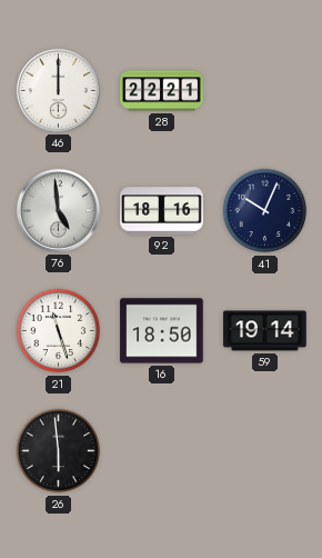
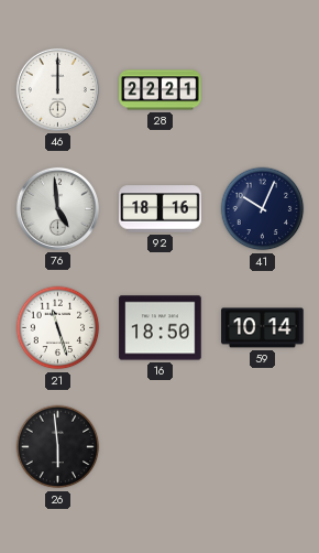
59: 19:14 -> 10:14 (263, 328)
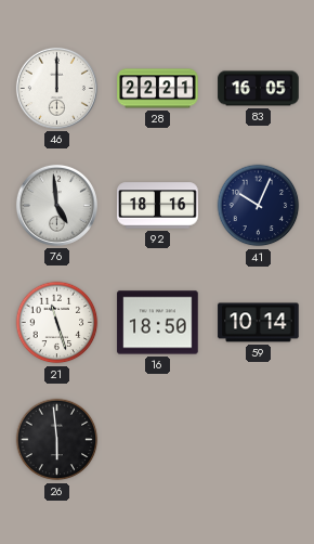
83: none -> 16:05 (259, 89)
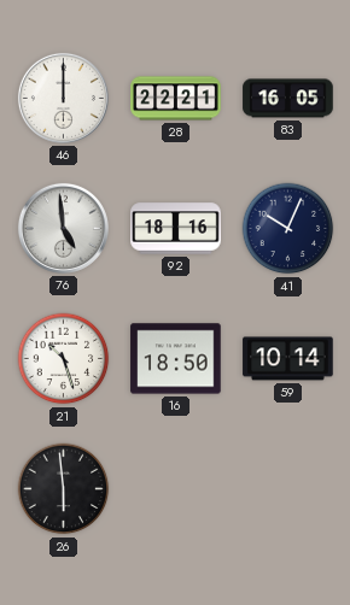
21: 11:27 -> 10:27 (64, 359)
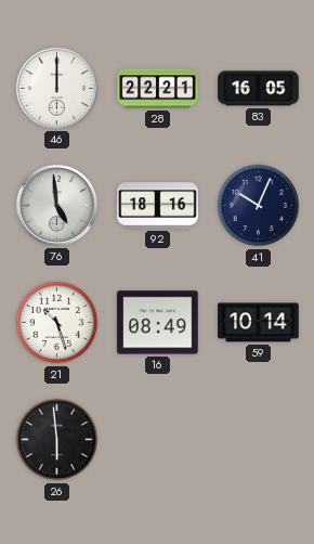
16: 18:50 -> 08:49 (158, 323)
